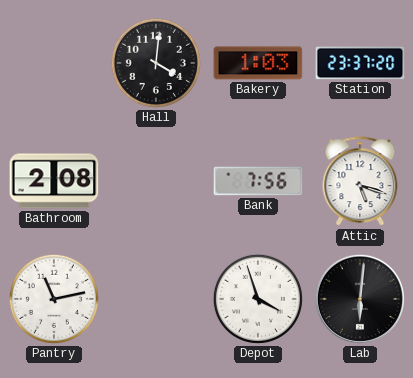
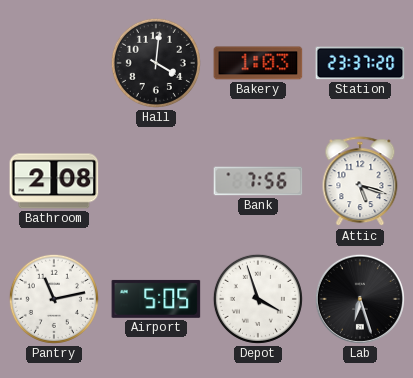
Airport: none -> 5:05 (156, 299)
Lab: 6:01 -> 6:27 (360, 299)
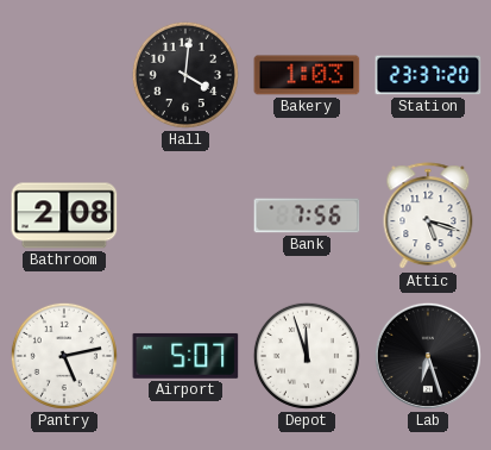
Pantry: 11:13 -> 5:13 (64, 356)
Airport: 5:05 -> 5:07 (185, 356)
Depot: 3:57 -> 11:57 (307, 356)
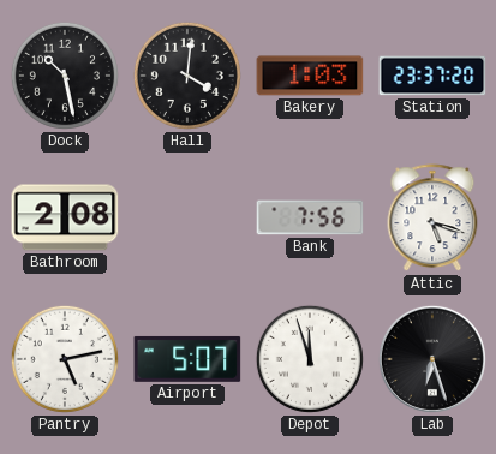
Dock: none -> 10:28 (65, 76)
